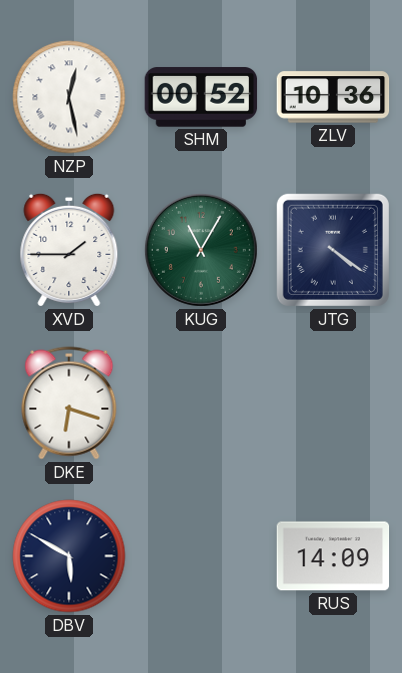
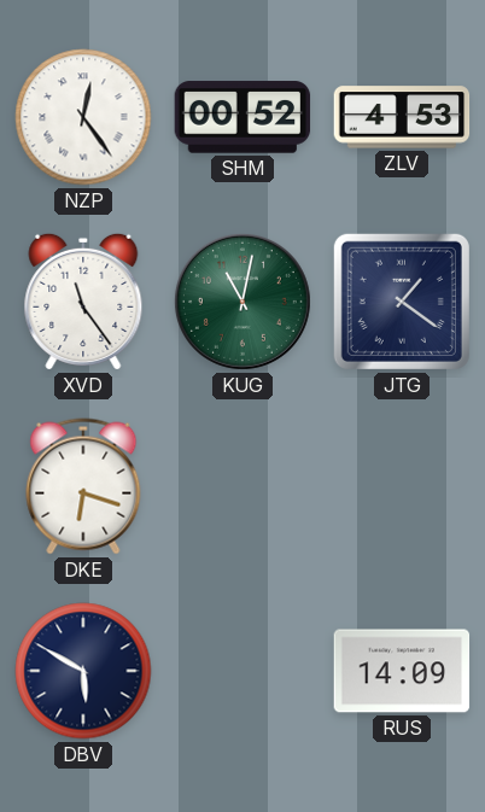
NZP: 12:28 -> 12:24 (83, 117)
ZLV: 10:36 -> 4:53 (402, 117)
XVD: 1:45 -> 11:24 (83, 302)
KUG: 11:05 -> 11:02 (242, 302)
JTG: 4:21 -> 1:21 (402, 302)
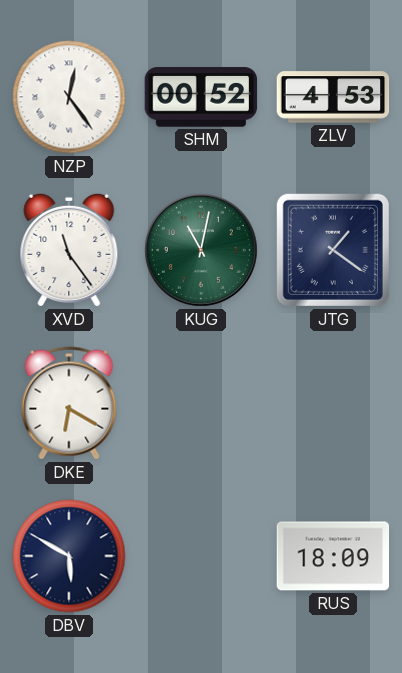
DKE: 6:18 -> 6:20 (69, 403)
RUS: 14:09 -> 18:09 (333, 556)
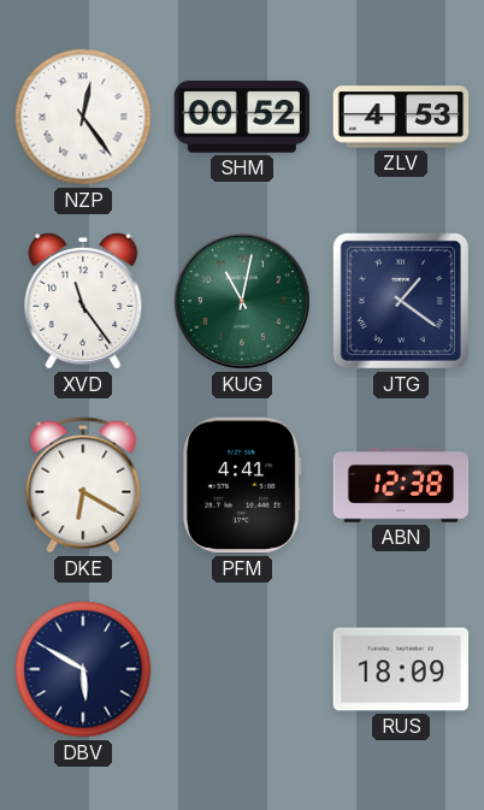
PFM: none -> 4:41 (242, 485)
ABN: none -> 12:38 (401, 486)
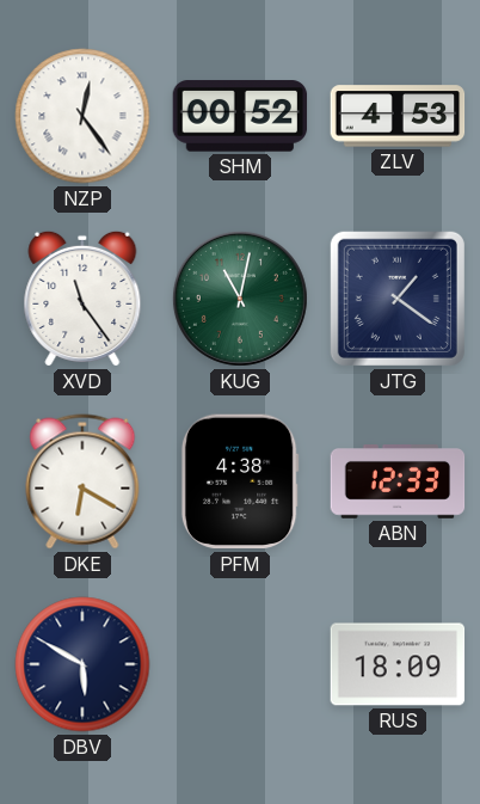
PFM: 4:41 -> 4:38 (240, 481)
ABN: 12:38 -> 12:33 (398, 483)
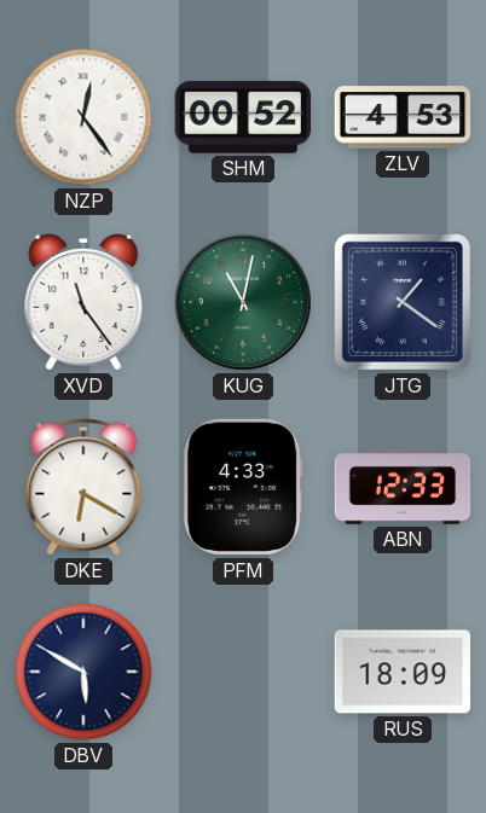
PFM: 4:38 -> 4:33 (243, 487)
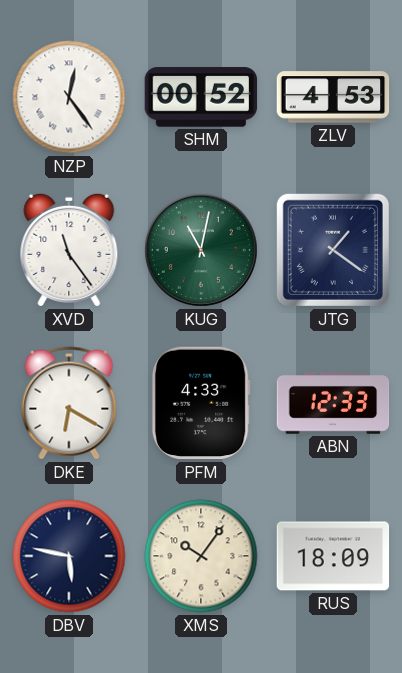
DBV: 5:50 -> 5:47 (69, 556)
XMS: none -> 10:06 (201, 556)
